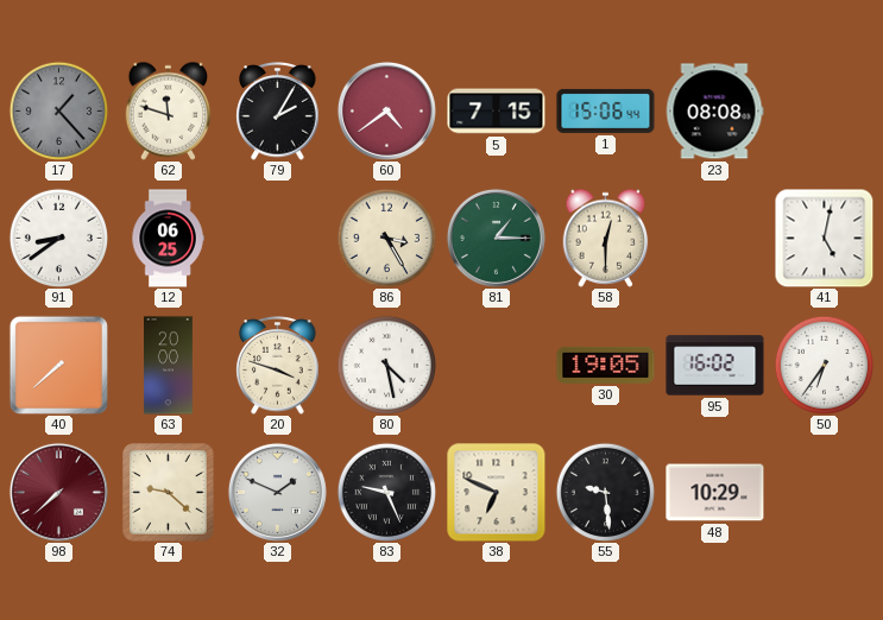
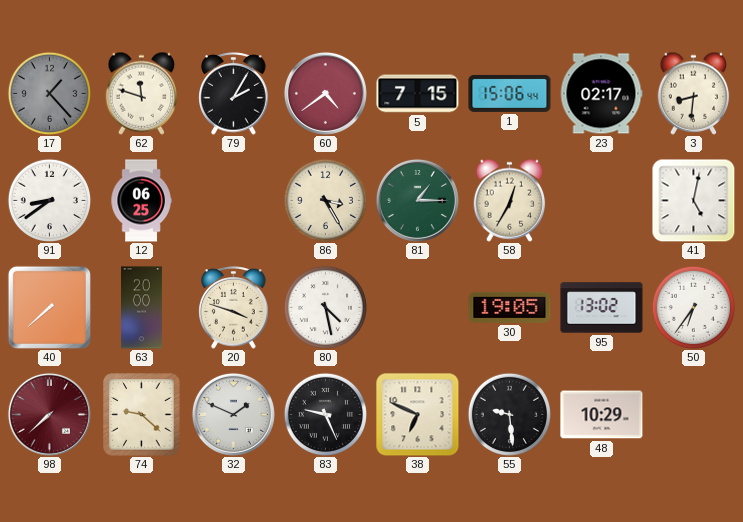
23: 08:08 -> 02:17 (601, 94)
3: none -> 8:31 (694, 93)
58: 12:30 -> 12:35 (510, 200)
95: 16:02 -> 13:02 (602, 308)
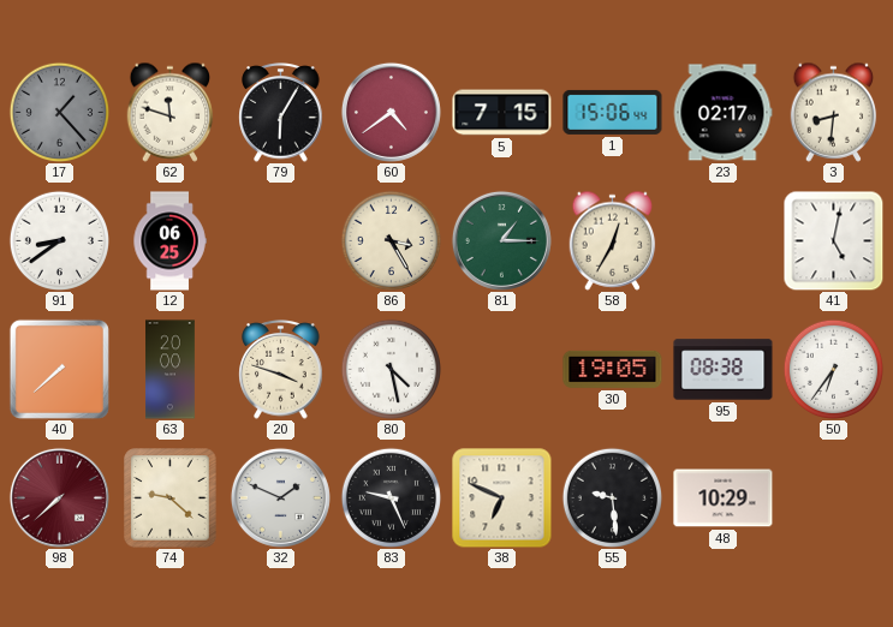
79: 2:05 -> 6:05 (281, 113)
95: 13:02 -> 08:38 (724, 370)
